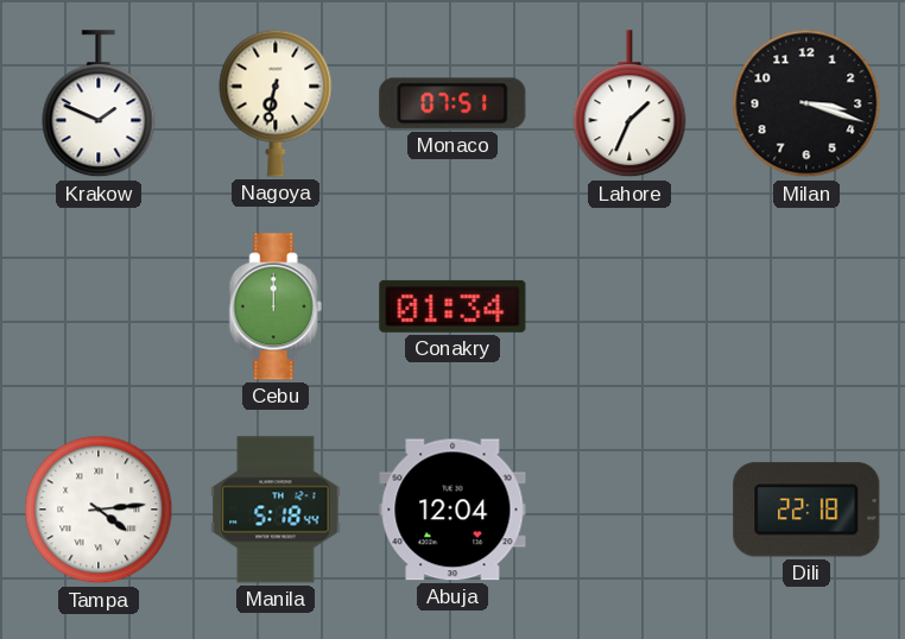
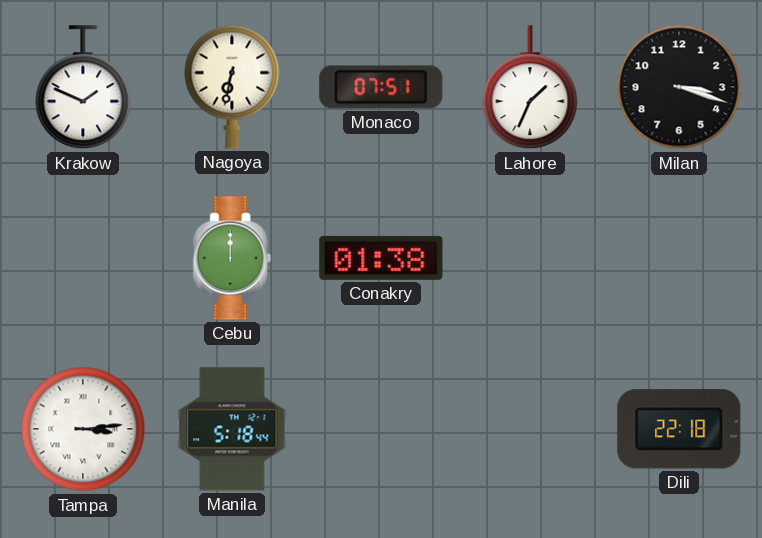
Conakry: 01:34 -> 01:38 (381, 258)
Tampa: 4:14 -> 3:14 (83, 429)
Abuja: 12:04 -> none (452, 510)
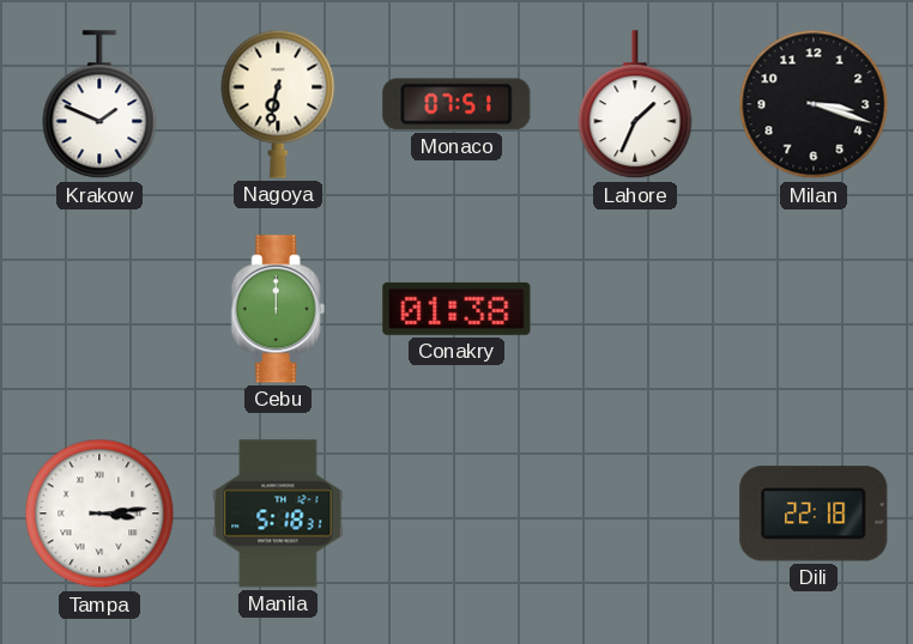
Manila: 5:18:44 -> 5:18:31 (278, 514)
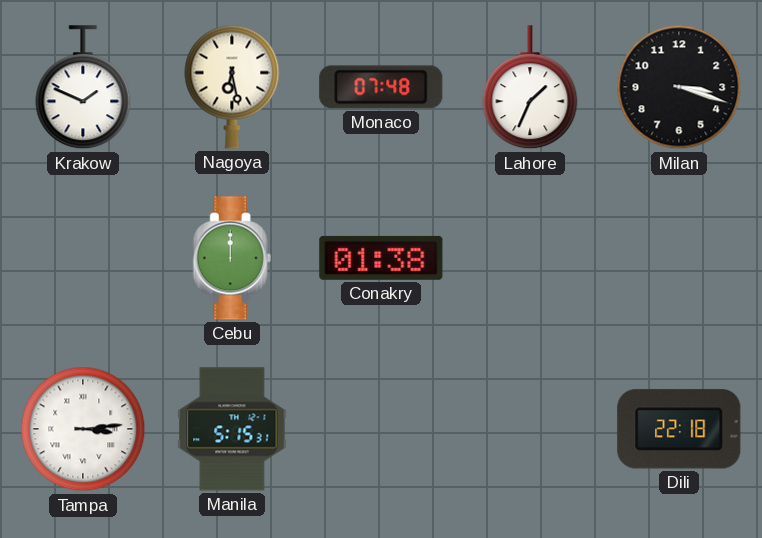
Nagoya: 6:32 -> 6:28 (232, 87)
Monaco: 07:51 -> 07:48 (381, 87)
Manila: 5:18 -> 5:15 (232, 429)
